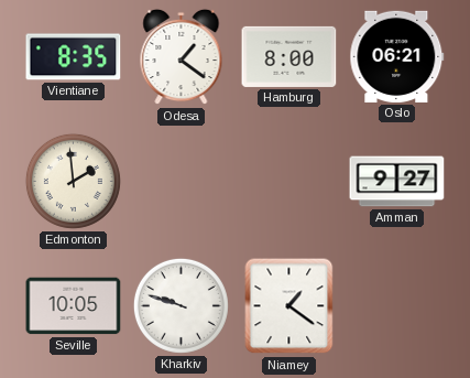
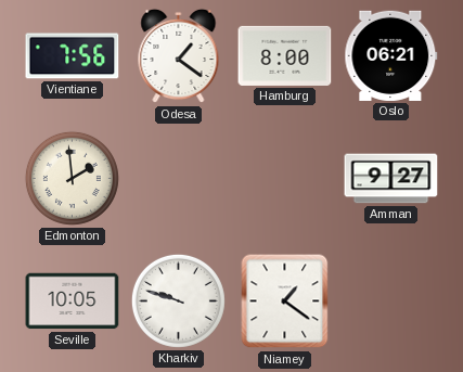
Vientiane: 8:35 -> 7:56 (73, 56)
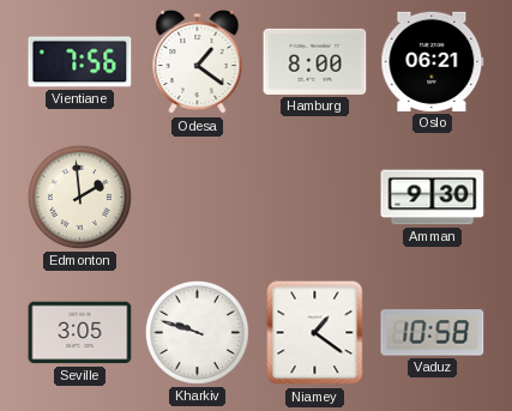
Amman: 9:27 -> 9:30 (433, 198)
Seville: 10:05 -> 3:05 (80, 333)
Vaduz: none -> 10:58 (433, 333)
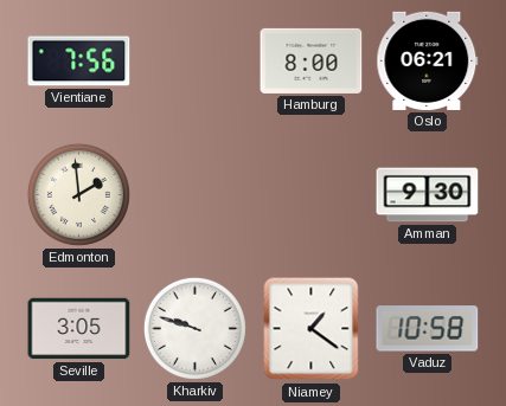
Odesa: 1:21 -> none (198, 62)
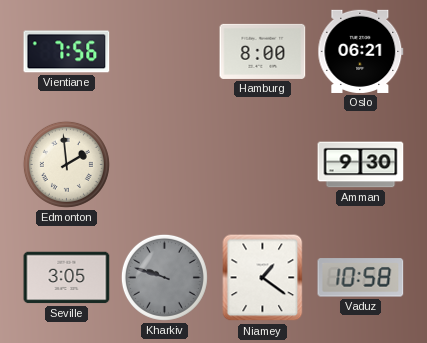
Kharkiv dial: white -> grey (164, 277)
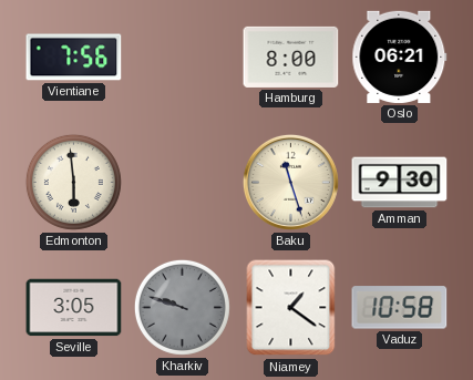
Edmonton: 1:59 -> 5:59 (73, 182)
Baku: none -> 11:27 (290, 182)
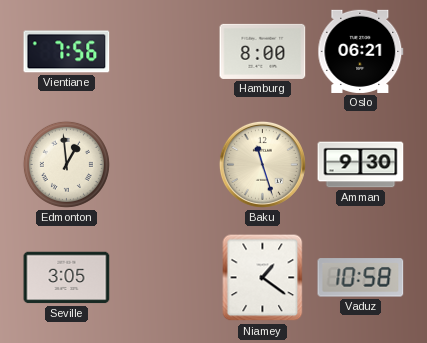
Edmonton: 5:59 -> 12:59 (66, 164)
Kharkiv: 9:48 -> none (182, 307)
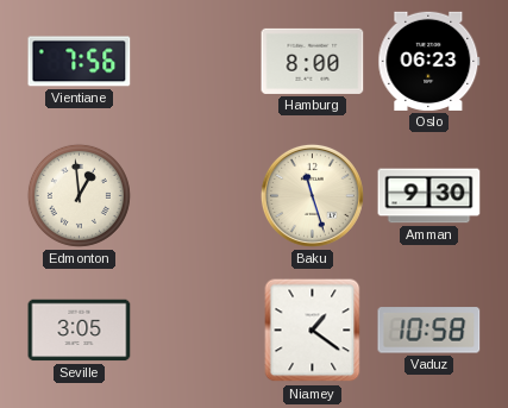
Oslo: 06:21 -> 06:23 (429, 61)
